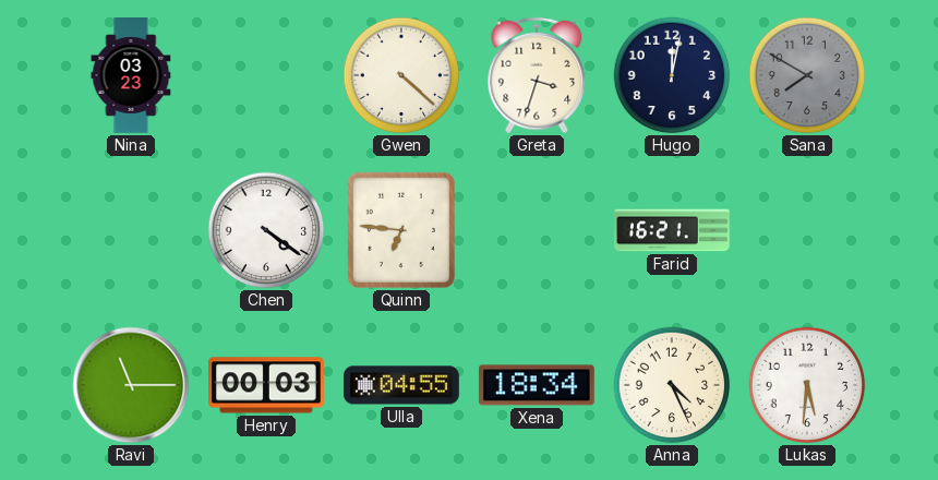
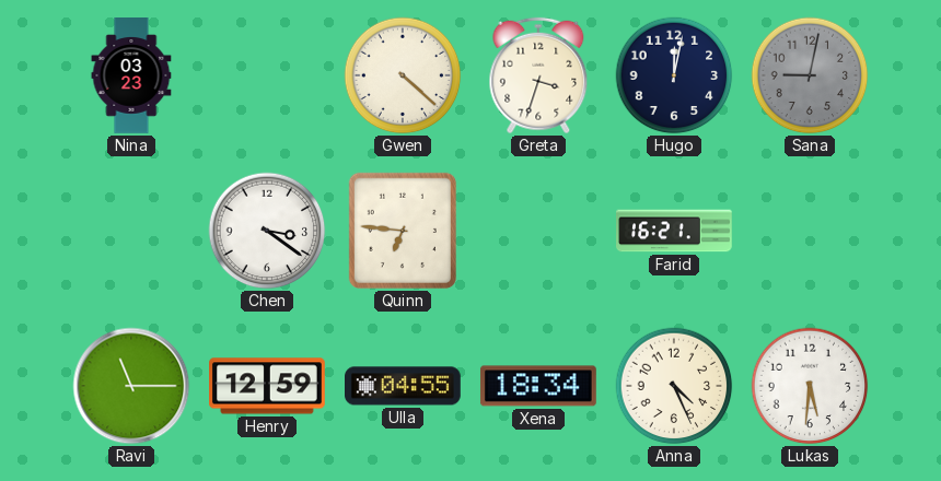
Sana: 7:50 -> 9:02 (810, 75)
Chen: 4:21 -> 3:21 (267, 231)
Henry: 00:03 -> 12:59 (268, 386)
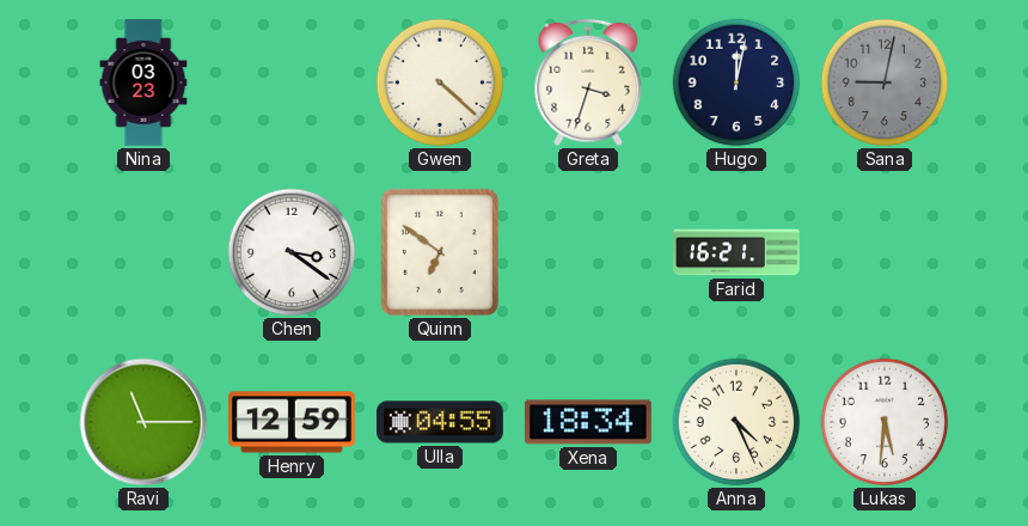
Quinn: 6:46 -> 6:51 (440, 252)
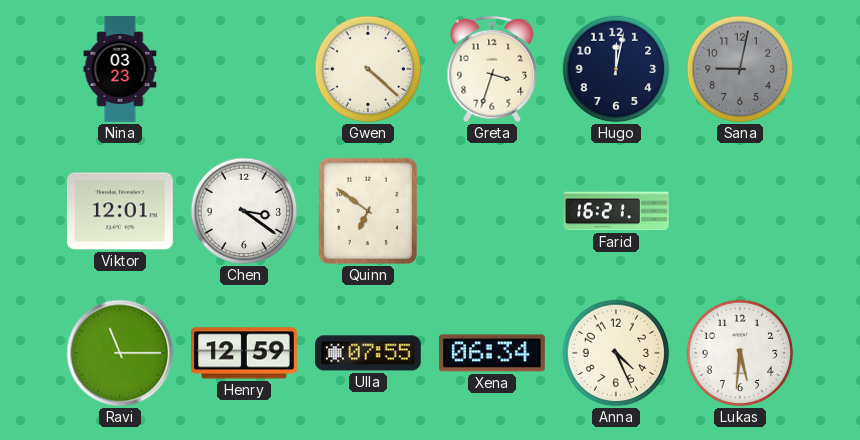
Viktor: none -> 12:01 (120, 211)
Ulla: 04:55 -> 07:55 (369, 353)
Xena: 18:34 -> 06:34 (492, 353)
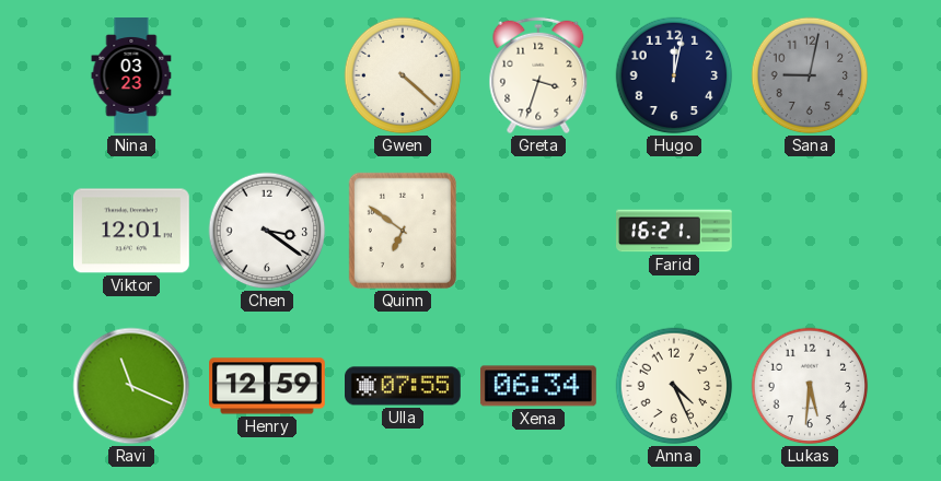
Ravi: 11:15 -> 11:19 (131, 386)
